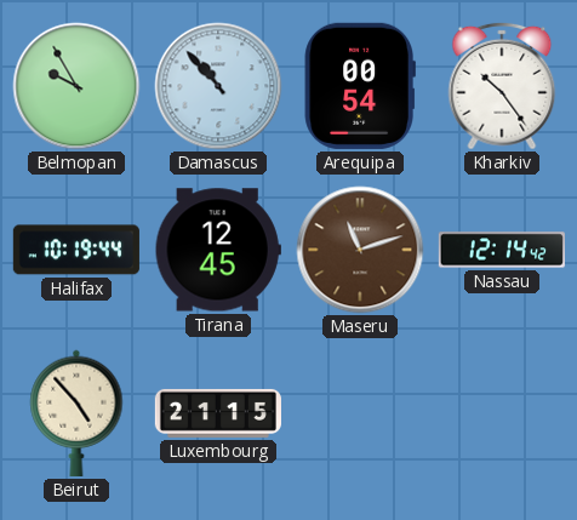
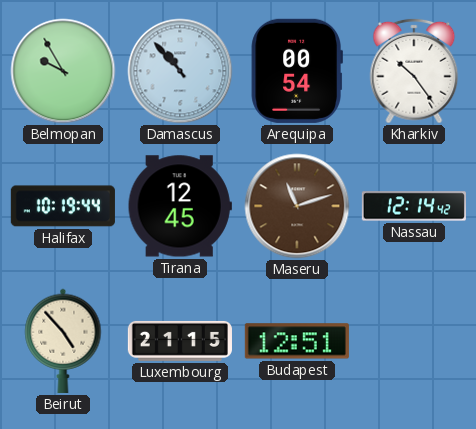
Budapest: none -> 12:51 (297, 341)
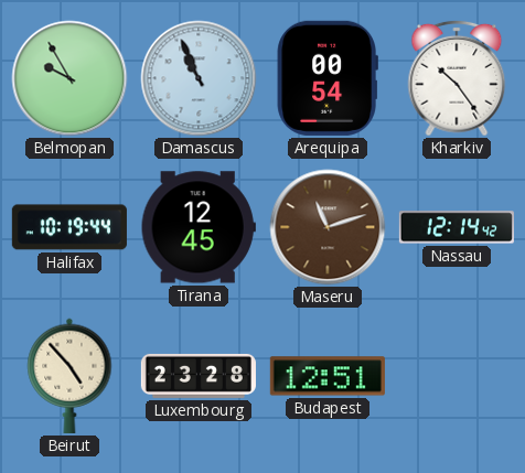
Damascus: 10:53 -> 10:56 (199, 78)
Luxembourg: 21:15 -> 23:28 (199, 376)
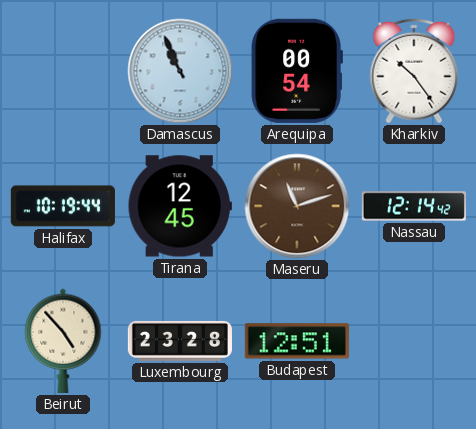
Belmopan: 9:55 -> none (69, 78)
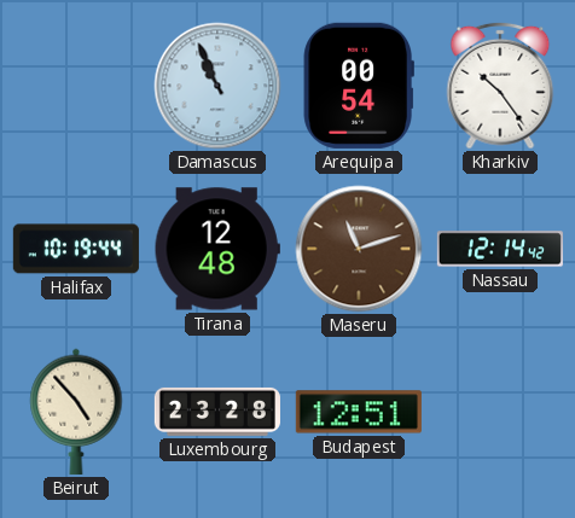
Tirana: 12:45 -> 12:48 (217, 249)
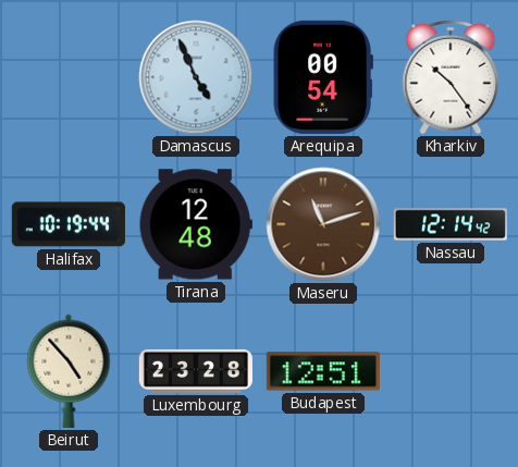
Damascus: 10:56 -> 4:56 (196, 77)
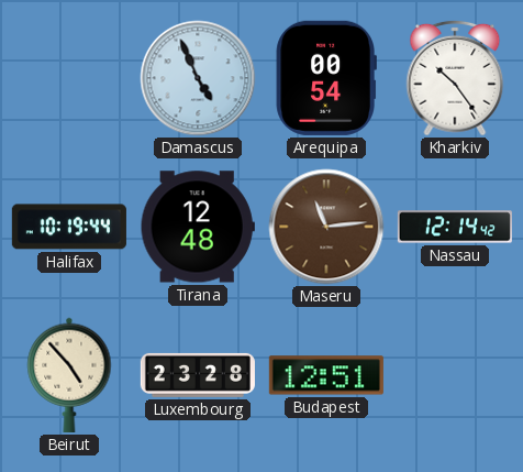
Maseru: 11:12 -> 11:14 (326, 227)
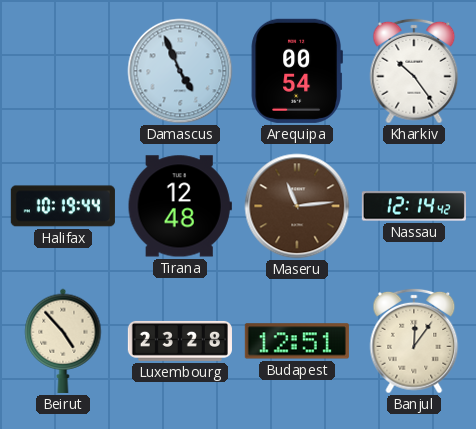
Banjul: none -> 12:06 (414, 341)
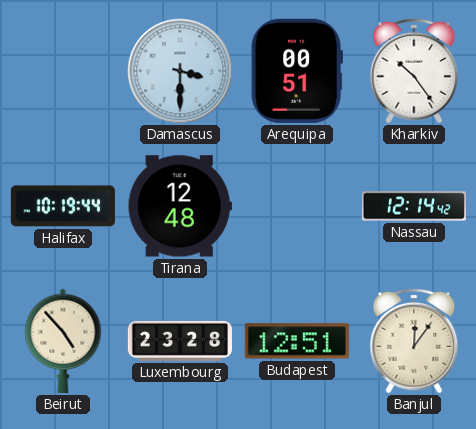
Damascus: 4:56 -> 3:30 (180, 71)
Arequipa: 00:54 -> 00:51 (297, 71)
Maseru: 11:14 -> none (297, 206)
